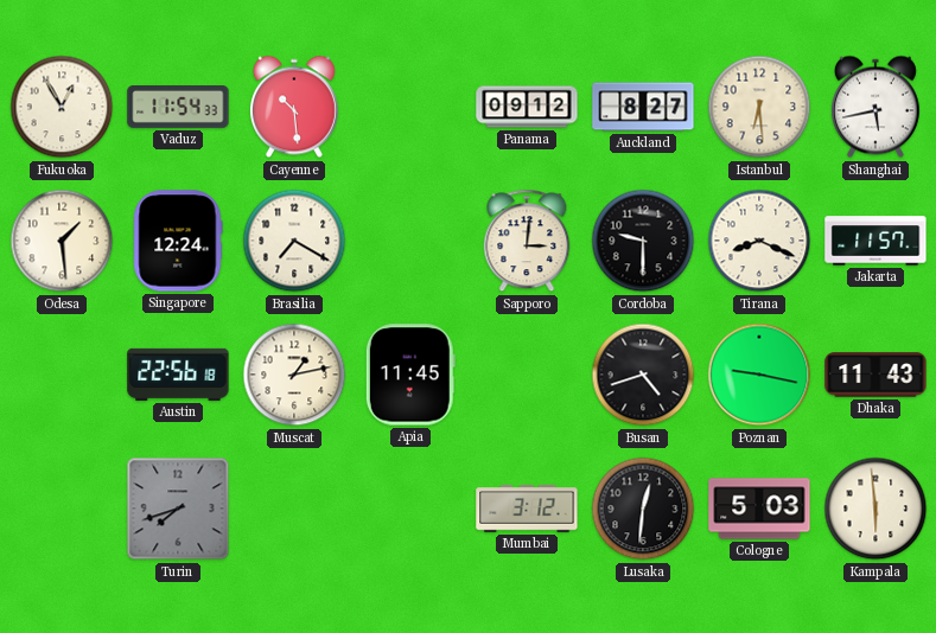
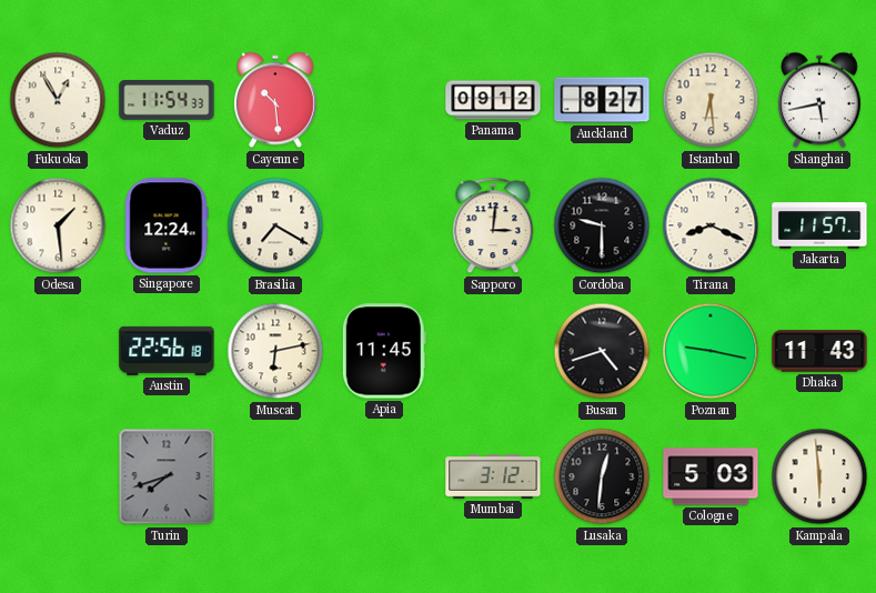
Muscat: 1:13 -> 6:13 (275, 351)
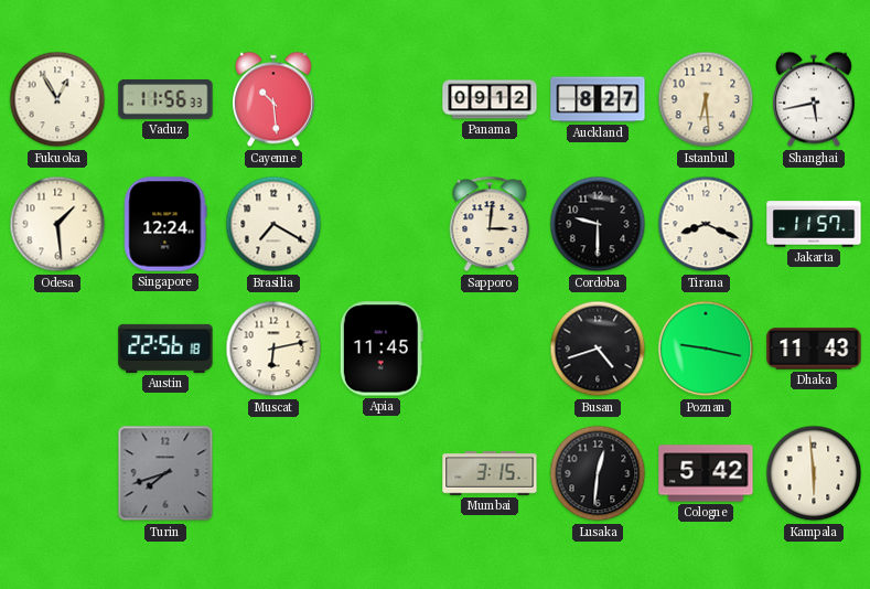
Vaduz: 11:54 -> 11:56 (165, 100)
Mumbai: 3:12 -> 3:15 (490, 473)
Cologne: 5:03 -> 5:42 (706, 473)
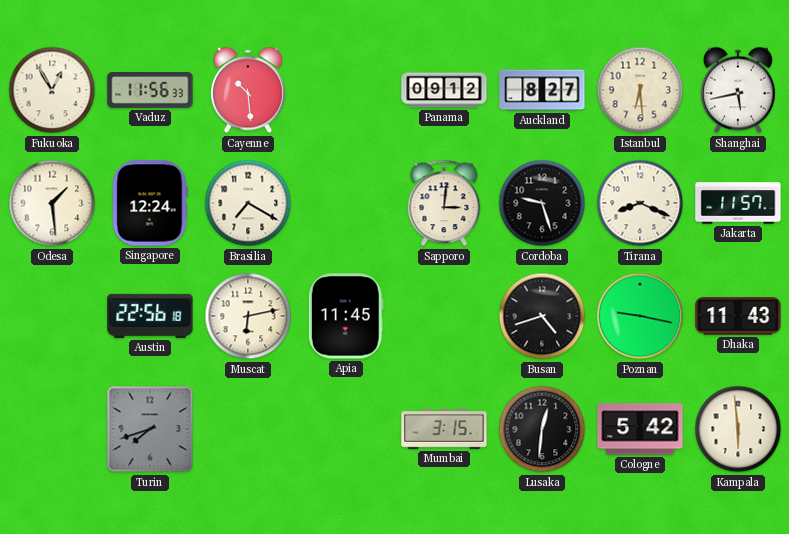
Cordoba: 9:30 -> 9:27 (542, 203)
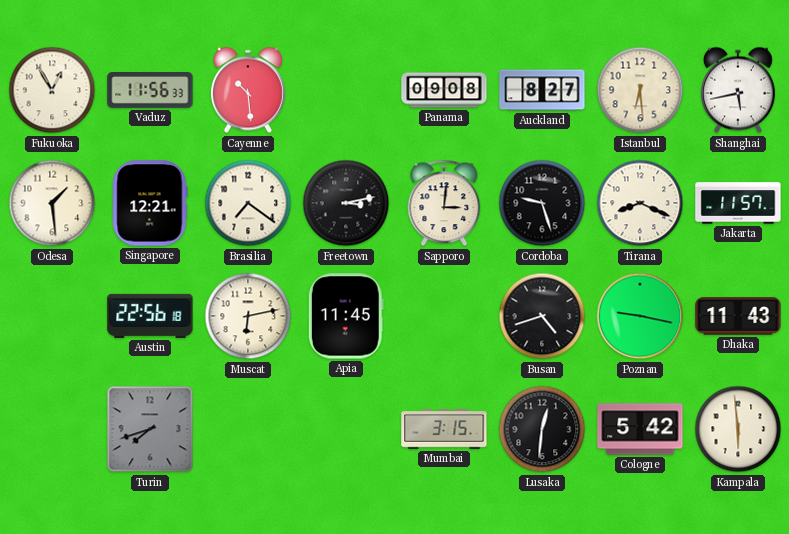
Panama: 09:12 -> 09:08 (444, 90)
Singapore: 12:24 -> 12:21 (150, 203)
Brasilia: 7:20 -> 7:21 (248, 203)
Freetown: none -> 3:13 (346, 203)
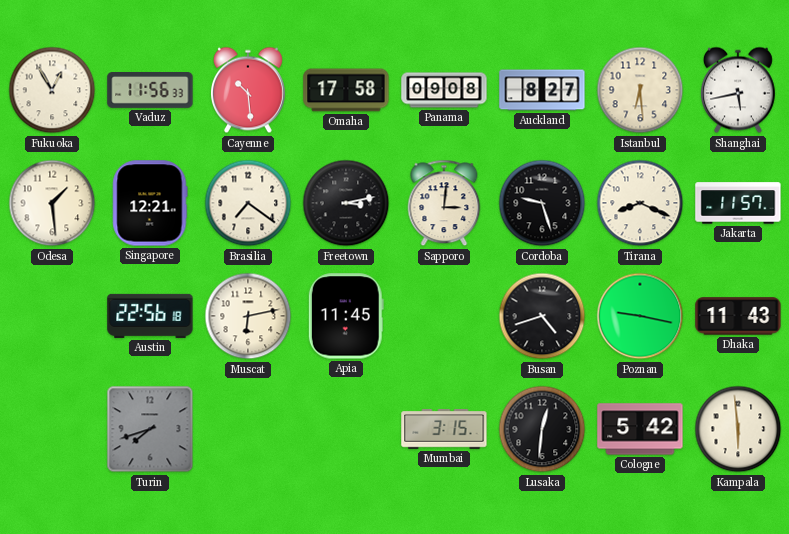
Omaha: none -> 17:58 (346, 90)
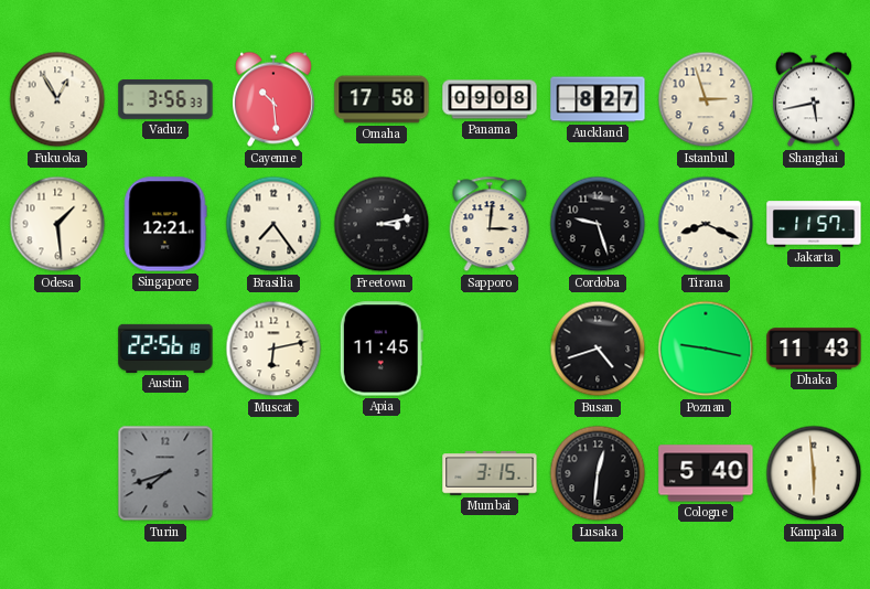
Vaduz: 11:56 -> 3:56 (165, 100)
Istanbul: 6:29 -> 2:57 (706, 99)
Brasilia: 7:21 -> 7:24 (273, 224)
Cologne: 5:42 -> 5:40 (706, 473)
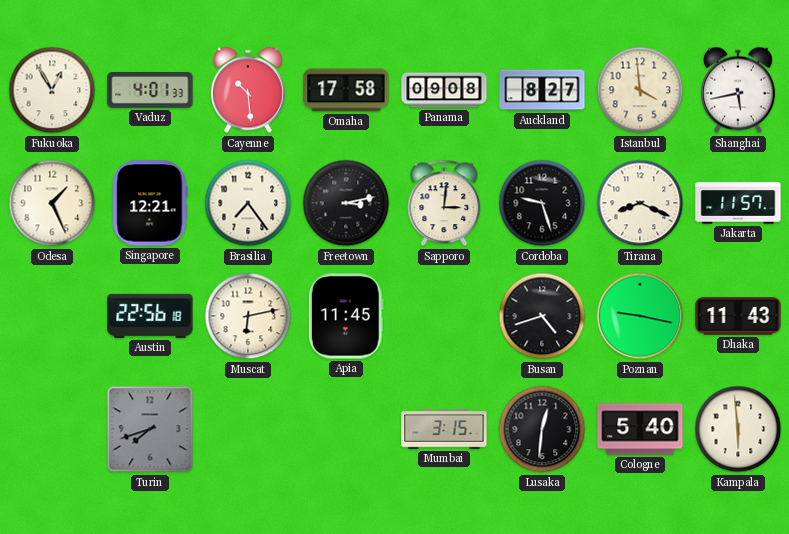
Vaduz: 3:56 -> 4:01 (150, 91)
Istanbul: 2:57 -> 3:59 (640, 90)
Odesa: 1:29 -> 1:26 (52, 203)
